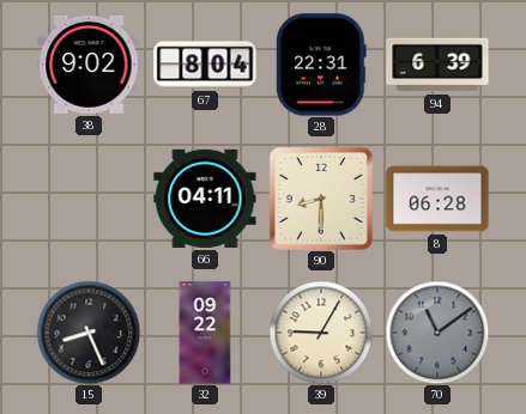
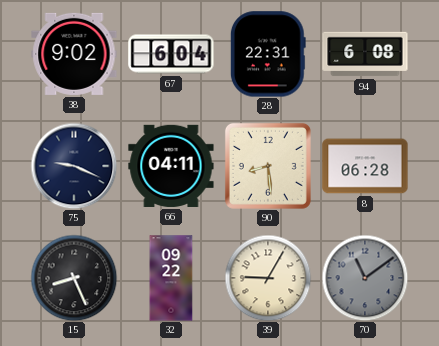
67: 8:04 -> 6:04 (171, 54)
94: 6:39 -> 6:08 (365, 54)
75: none -> 9:19 (74, 166)
90: 8:30 -> 8:29 (268, 166)
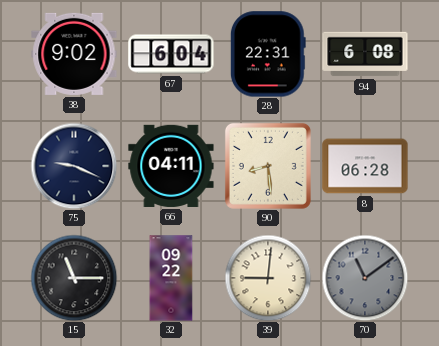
15: 8:26 -> 11:15 (74, 278)
39: 9:05 -> 9:01 (268, 278)
